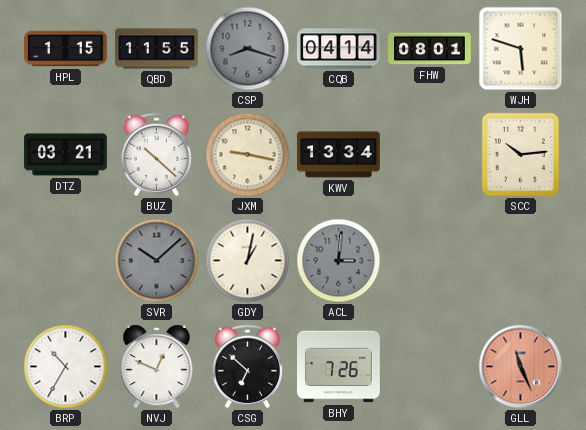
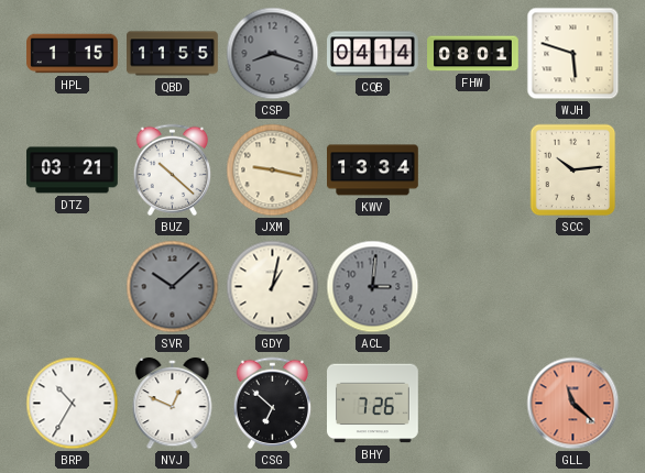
GLL: 11:26 -> 11:22 (573, 404)
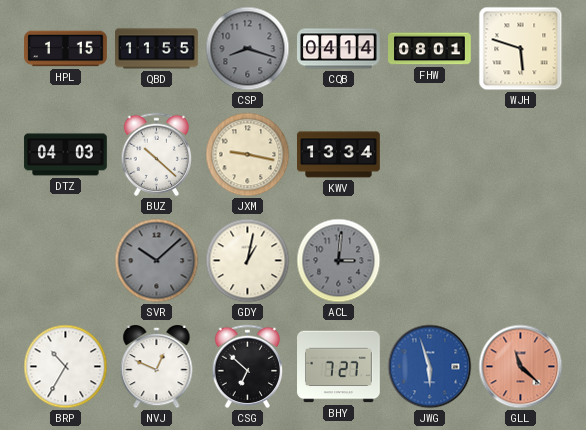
DTZ: 03:21 -> 04:03 (66, 155)
SCC: 10:14 -> none (573, 170)
BHY: 7:26 -> 7:27 (339, 367)
JWG: none -> 5:57 (430, 367)
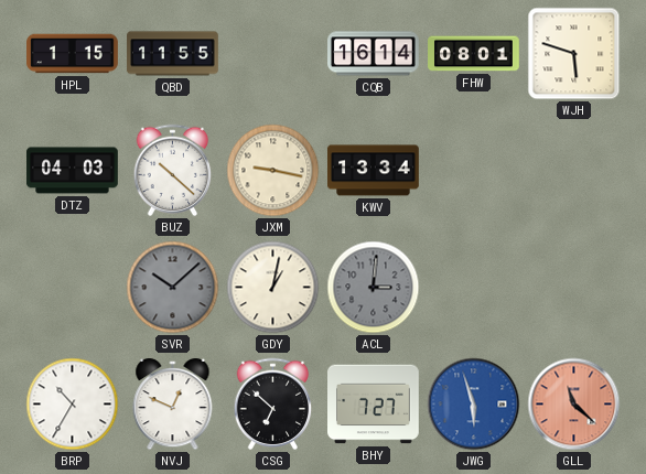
CSP: 8:18 -> none (248, 49)
CQB: 04:14 -> 16:14 (374, 54)
